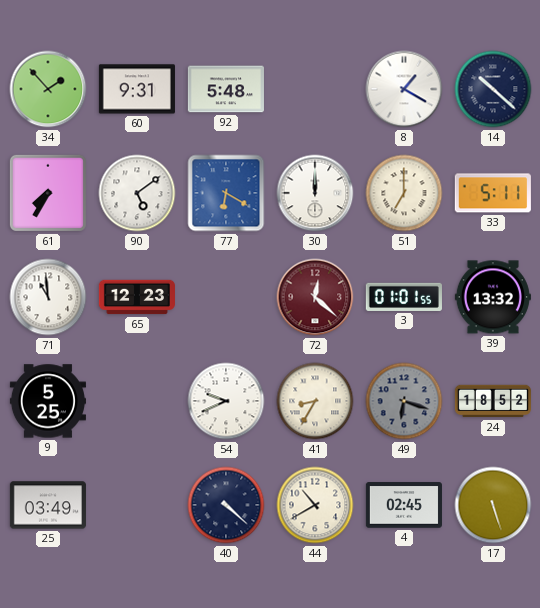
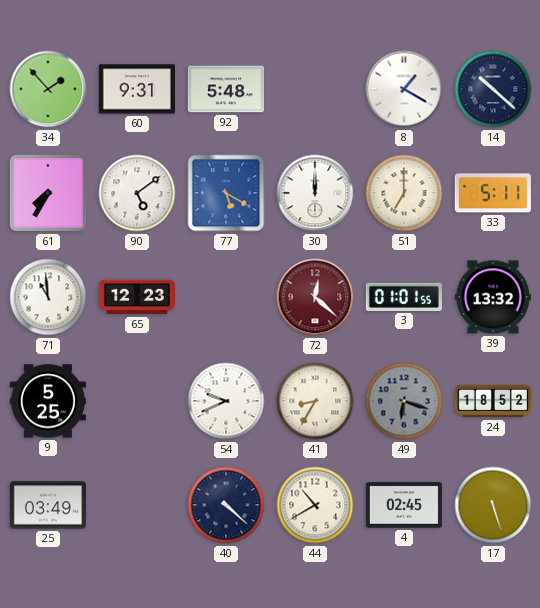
77: 6:20 -> 5:20 (226, 193)
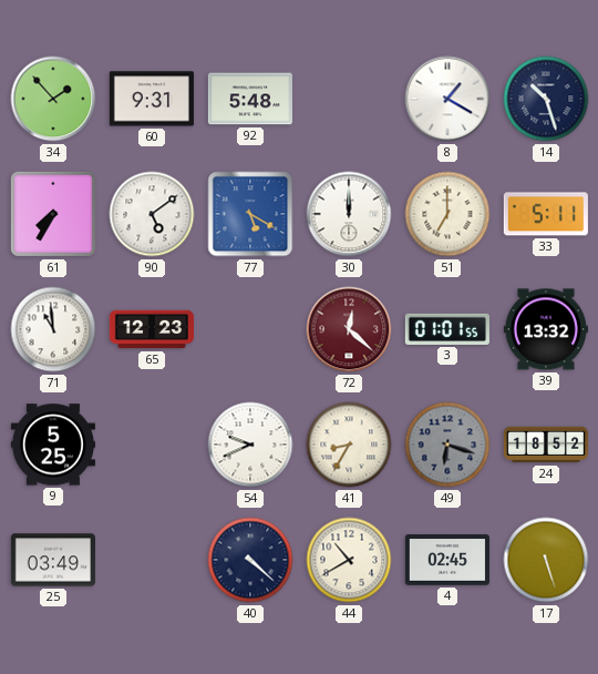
14: 10:22 -> 10:27 (546, 99)
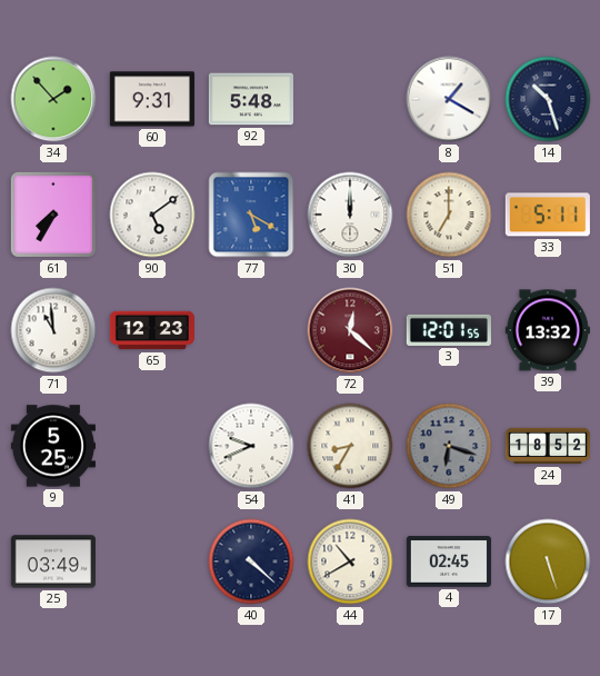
3: 01:01 -> 12:01 (449, 330)
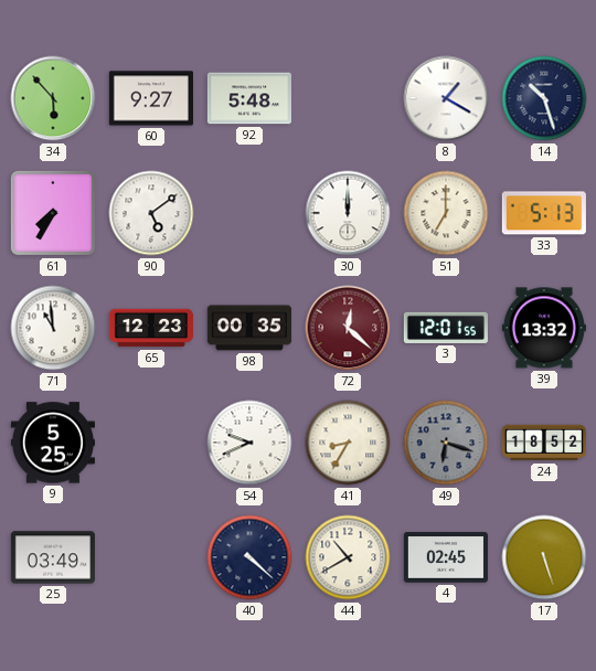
34: 1:53 -> 5:53 (53, 98)
60: 9:31 -> 9:27 (151, 98)
77: 5:20 -> none (251, 215)
33: 5:11 -> 5:13 (544, 213)
98: none -> 00:35 (249, 328)
